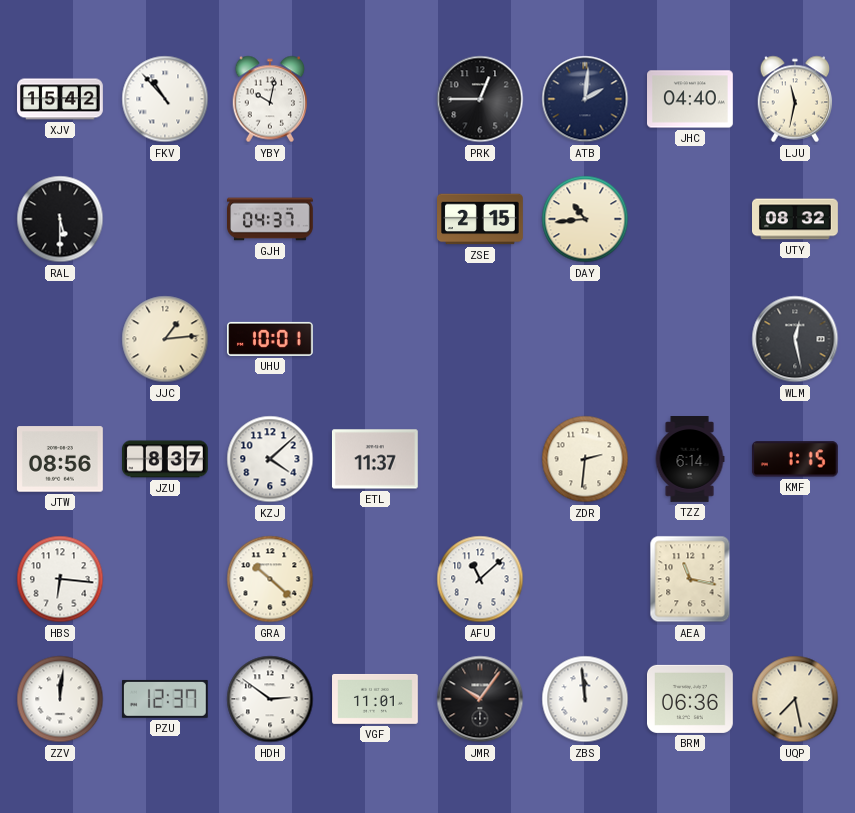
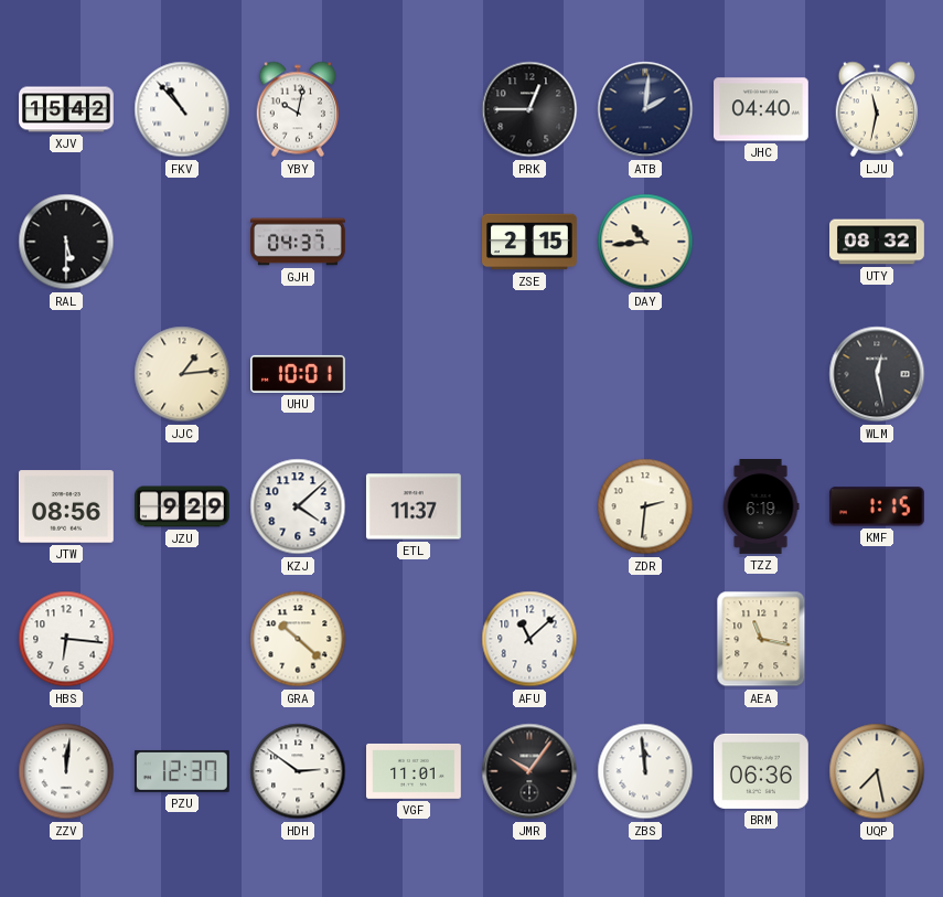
JZU: 8:37 -> 9:29 (183, 506)
TZZ: 6:14 -> 6:19 (761, 508)
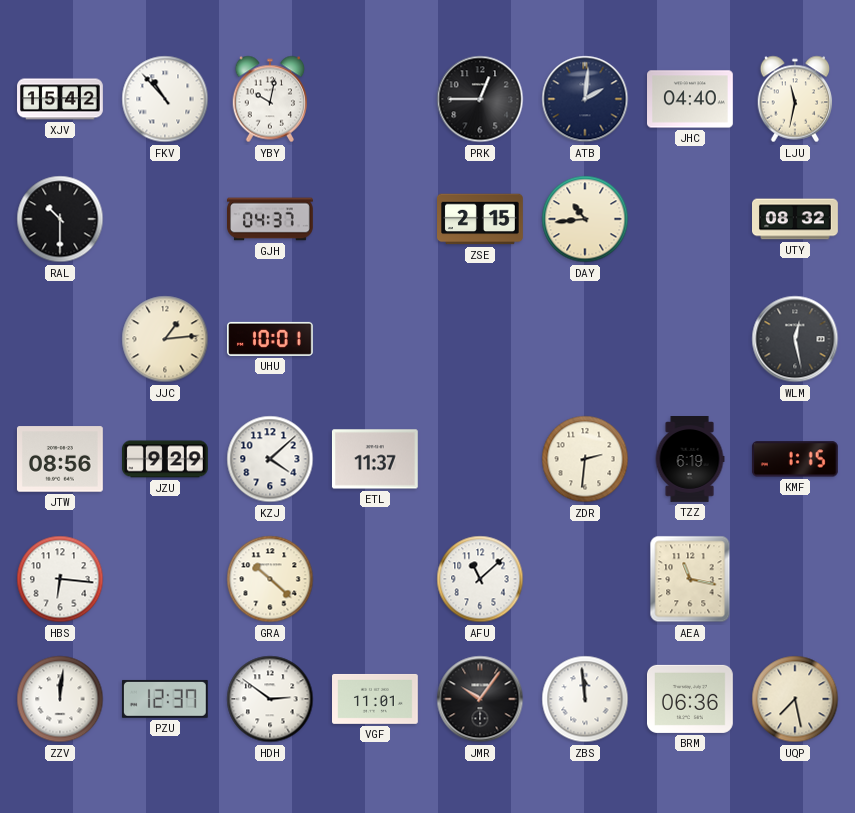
RAL: 5:30 -> 10:30 (60, 219)
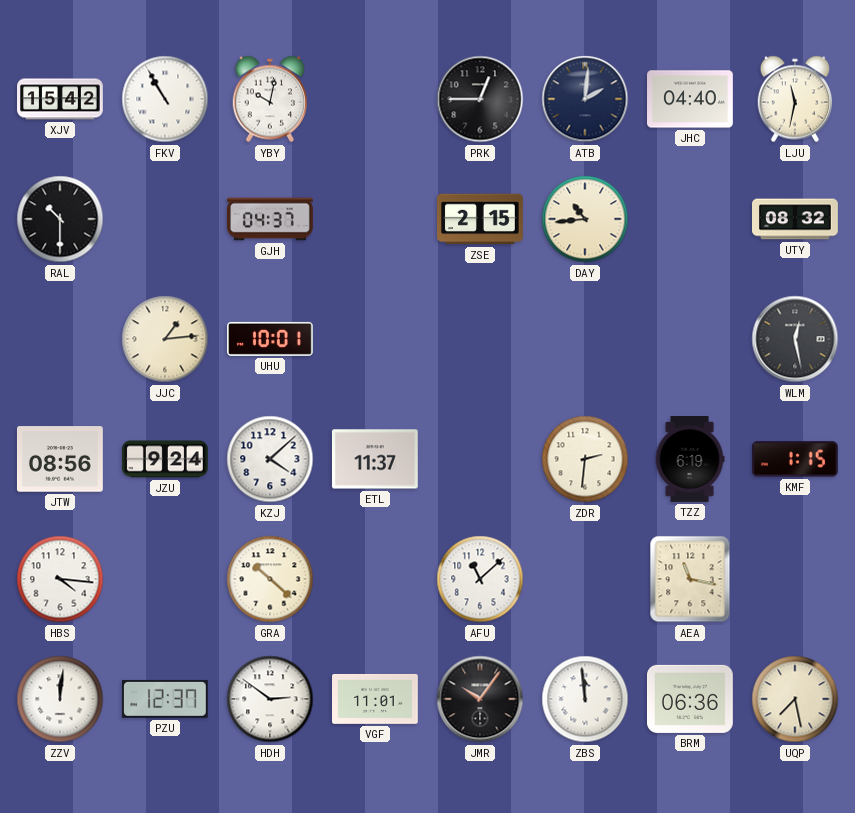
FKV: 10:53 -> 10:55 (165, 99)
JZU: 9:29 -> 9:24 (166, 459)
HBS: 6:16 -> 4:16 (60, 579)
